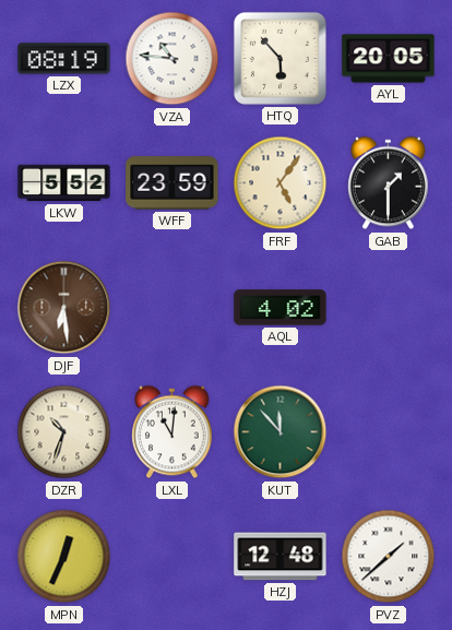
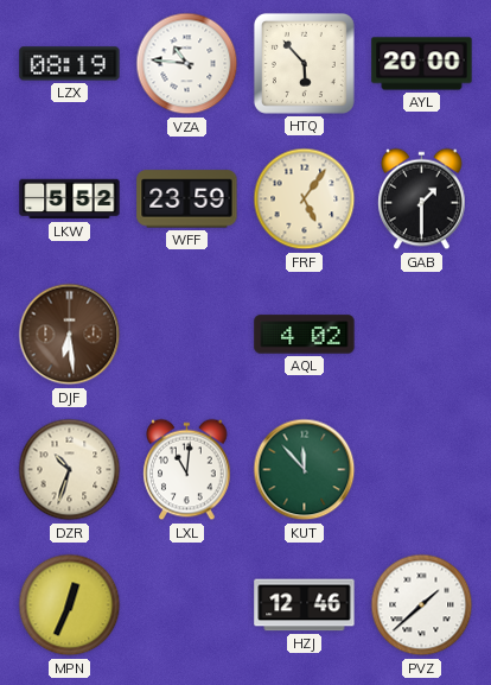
AYL: 20:05 -> 20:00 (422, 64)
HZJ: 12:48 -> 12:46 (305, 605)
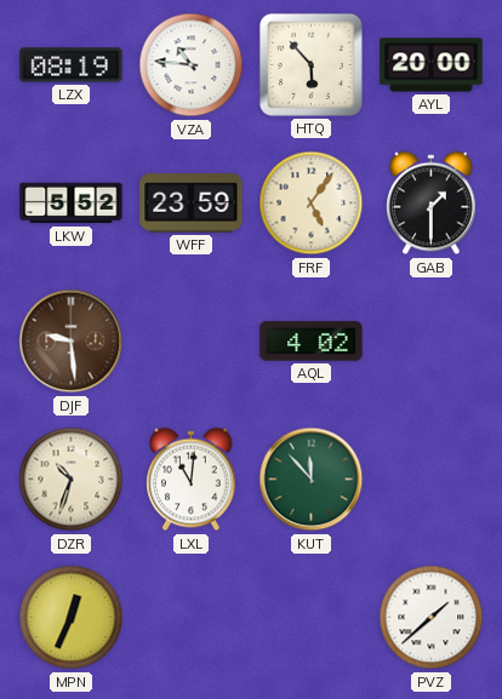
DJF: 6:29 -> 9:29 (72, 342)
HZJ: 12:46 -> none (305, 605)
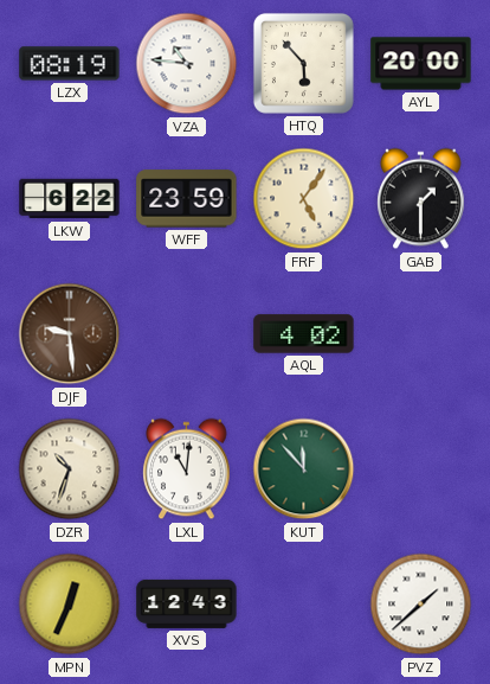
LKW: 5:52 -> 6:22 (70, 199)
XVS: none -> 12:43 (187, 603)
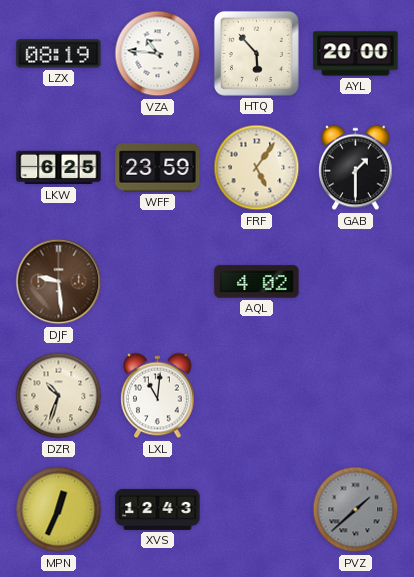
LKW: 6:22 -> 6:25 (59, 168)
KUT: 11:53 -> none (304, 469)
PVZ dial: white -> grey (356, 510)
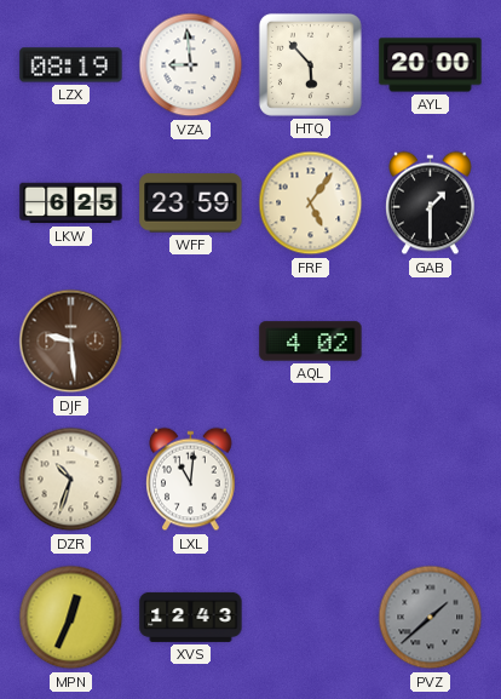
VZA: 10:46 -> 8:59 (191, 65)
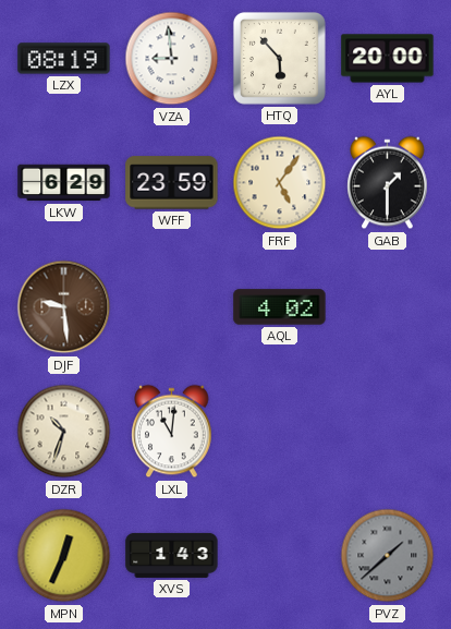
LKW: 6:25 -> 6:29 (64, 183)
XVS: 12:43 -> 1:43 (172, 555)
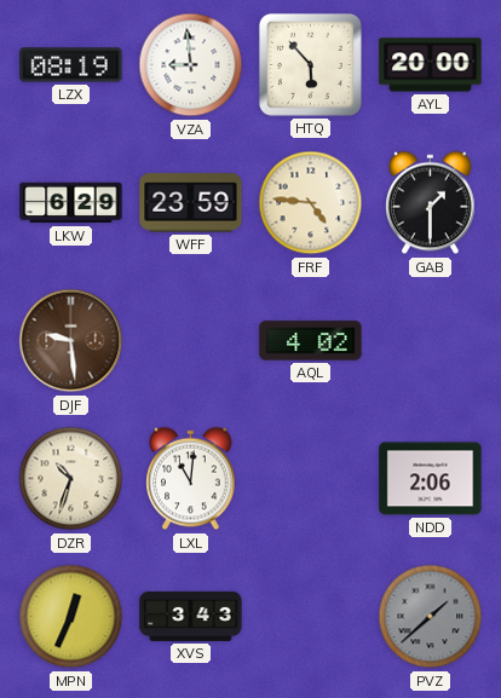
FRF: 5:06 -> 4:46 (311, 203)
NDD: none -> 2:06 (431, 479)
XVS: 1:43 -> 3:43 (191, 616)
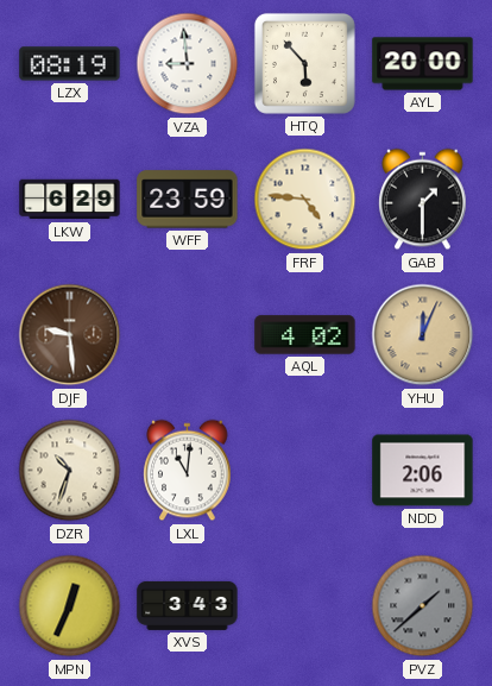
YHU: none -> 12:04 (423, 335)
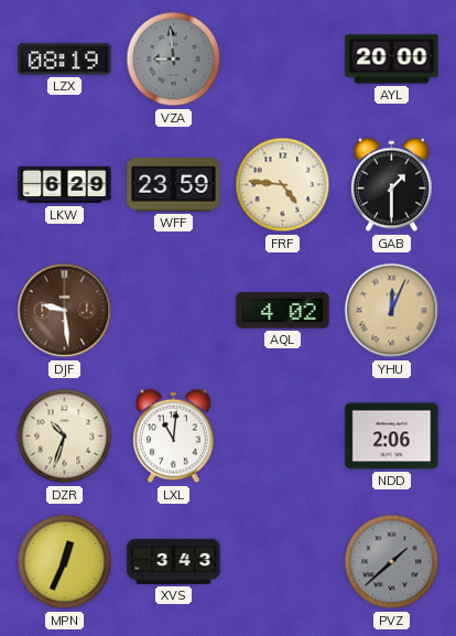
VZA dial: white -> grey (174, 60)
HTQ: 5:53 -> none (304, 63)
